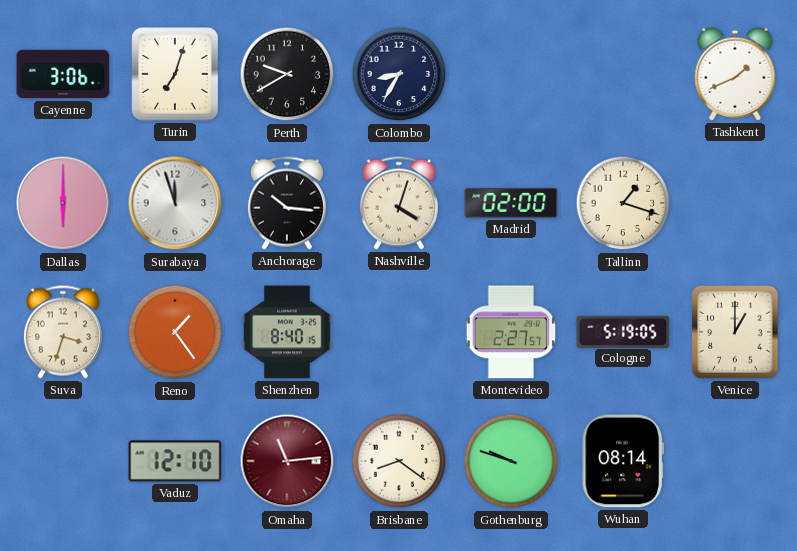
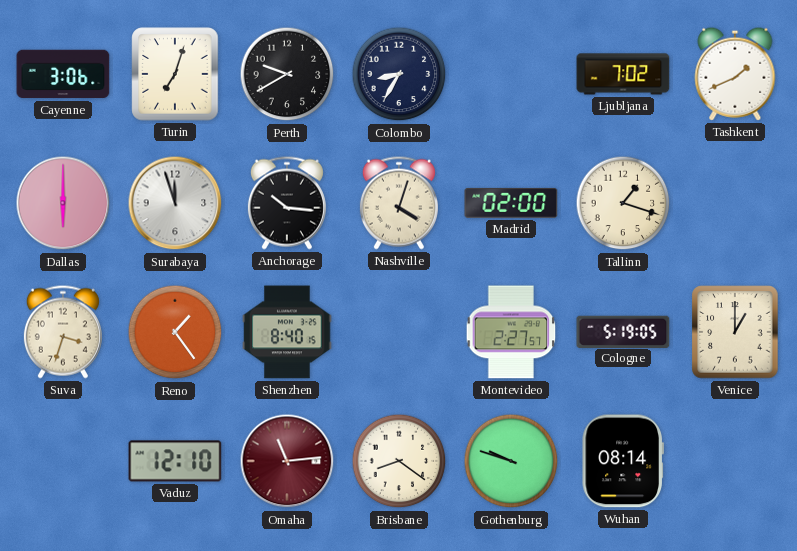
Ljubljana: none -> 7:02 (623, 74)
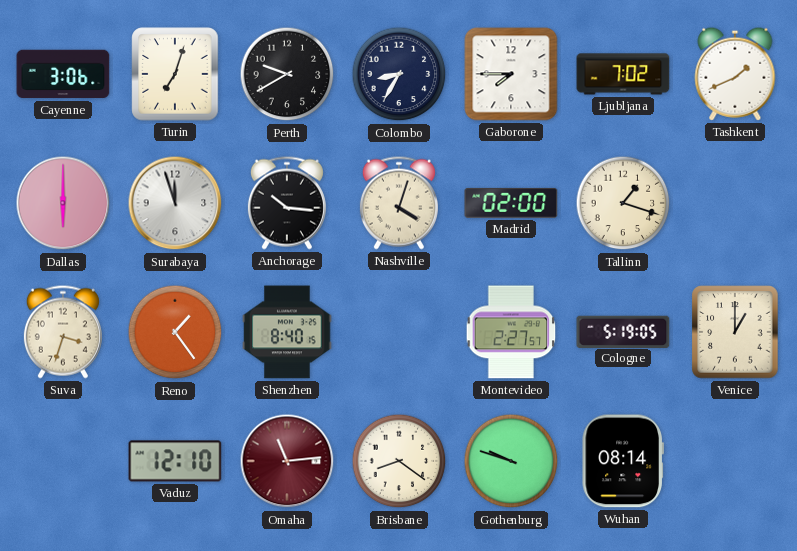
Gaborone: none -> 7:45 (511, 74)
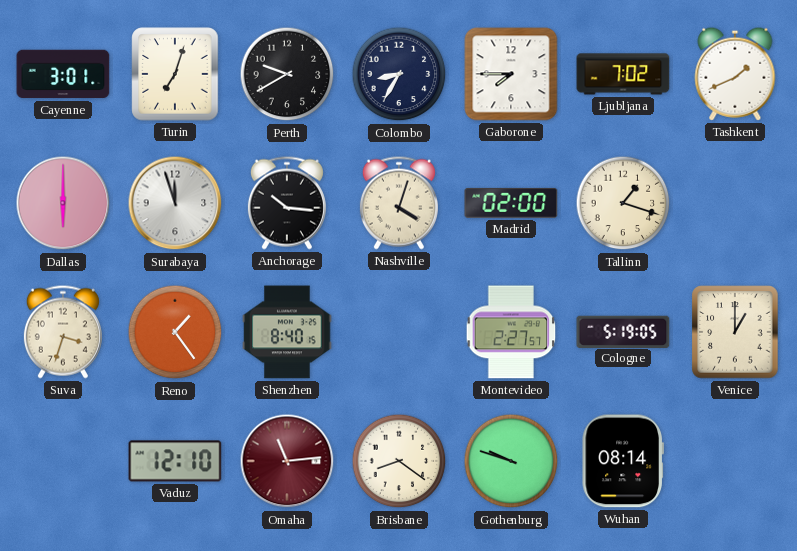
Cayenne: 3:06 -> 3:01 (63, 74)
